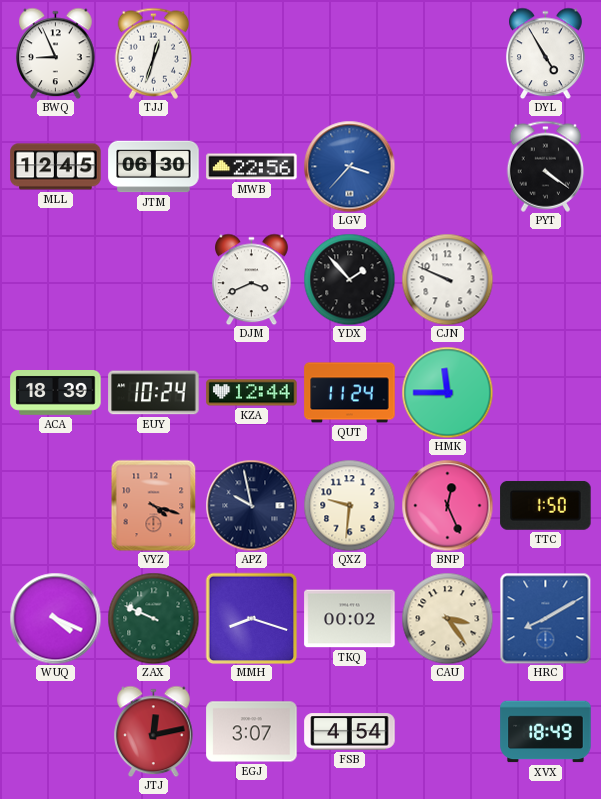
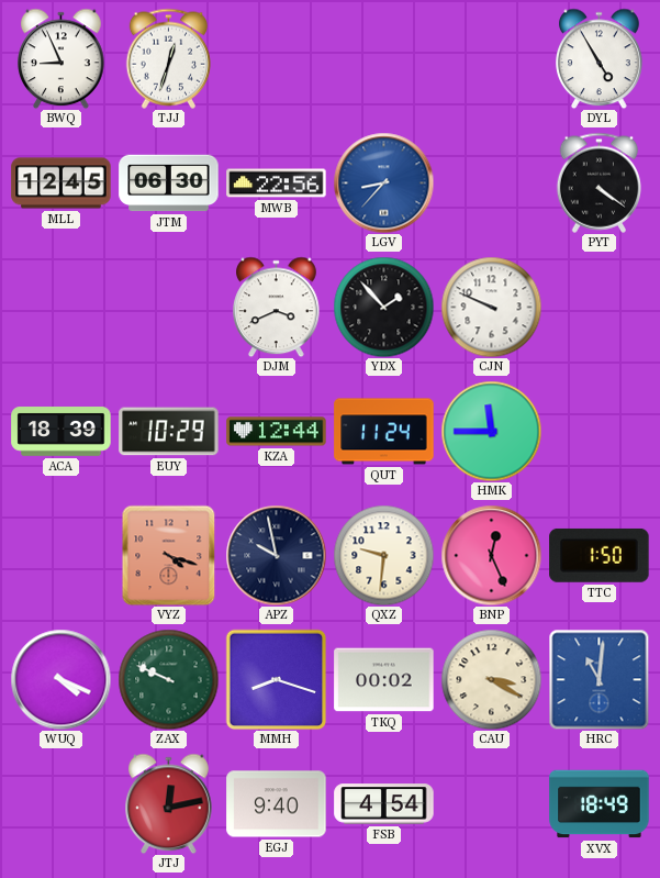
LGV: 3:37 -> 8:37 (383, 182)
EUY: 10:24 -> 10:29 (169, 432)
CAU: 3:24 -> 3:20 (491, 679)
HRC: 8:10 -> 11:01 (599, 679)
EGJ: 3:07 -> 9:40 (277, 804)
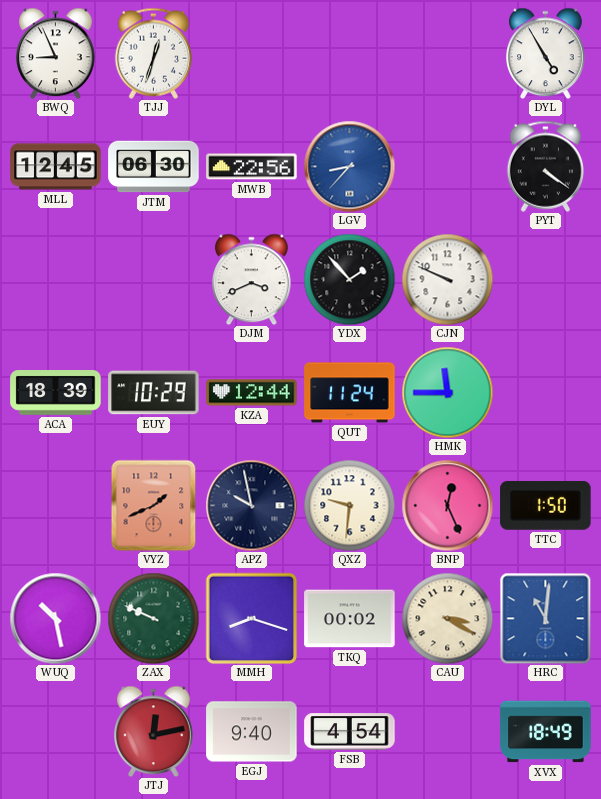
VYZ: 4:18 -> 1:41 (154, 505)
WUQ: 4:19 -> 10:28 (55, 618)
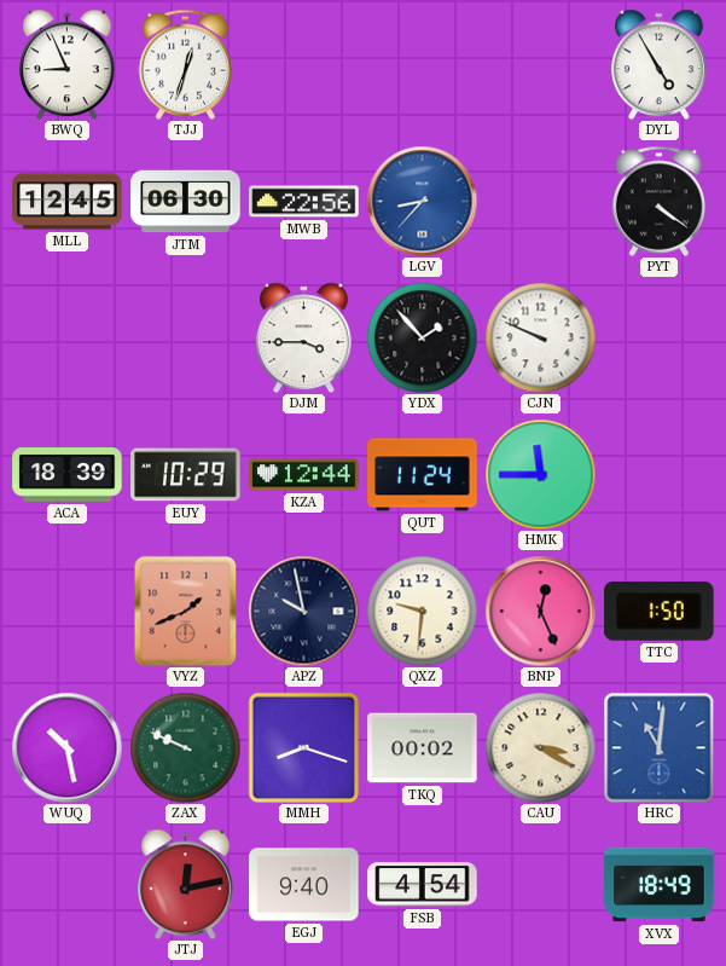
DJM: 3:41 -> 3:45 (304, 337)
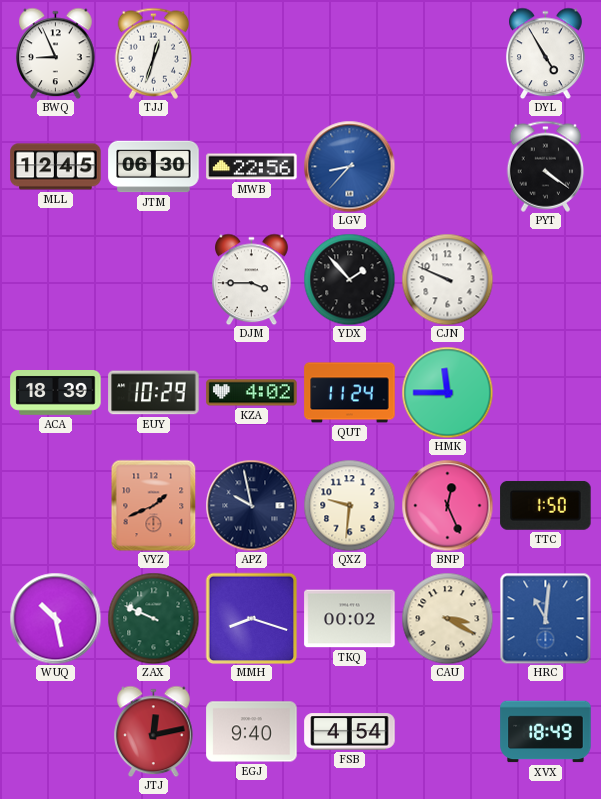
KZA: 12:44 -> 4:02 (252, 393)
